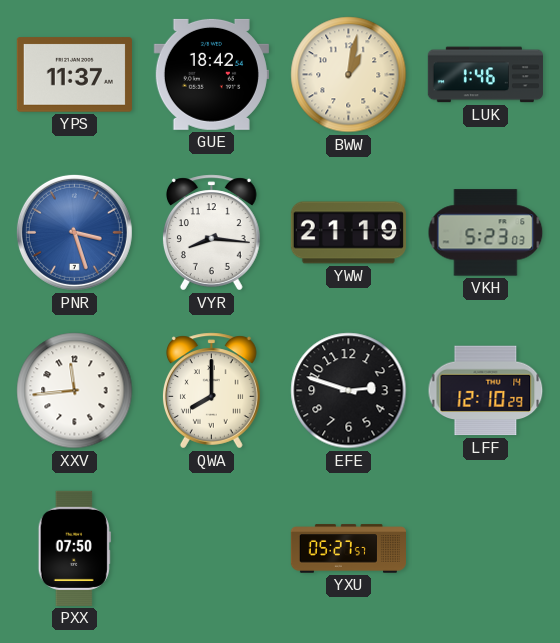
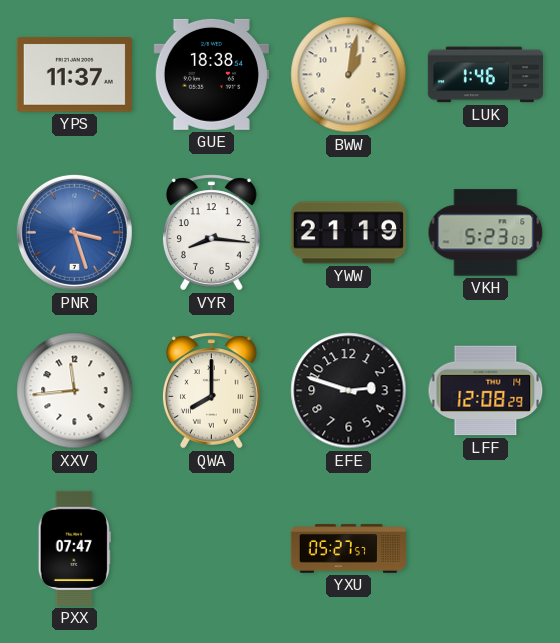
GUE: 18:42 -> 18:38 (211, 74)
LFF: 12:10 -> 12:08 (486, 391)
PXX: 07:50 -> 07:47 (74, 548)
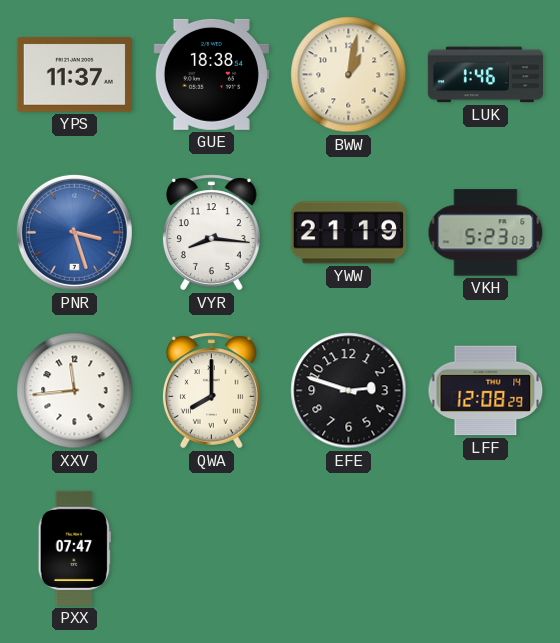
YXU: 05:27 -> none (348, 549)
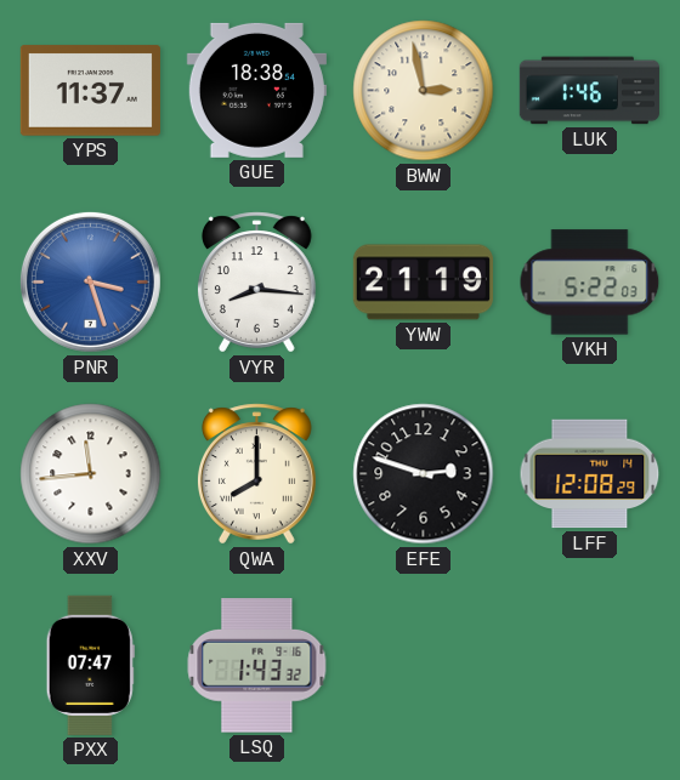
BWW: 1:02 -> 2:58 (424, 91)
VKH: 5:23 -> 5:22 (590, 283)
LSQ: none -> 1:43 (257, 666)
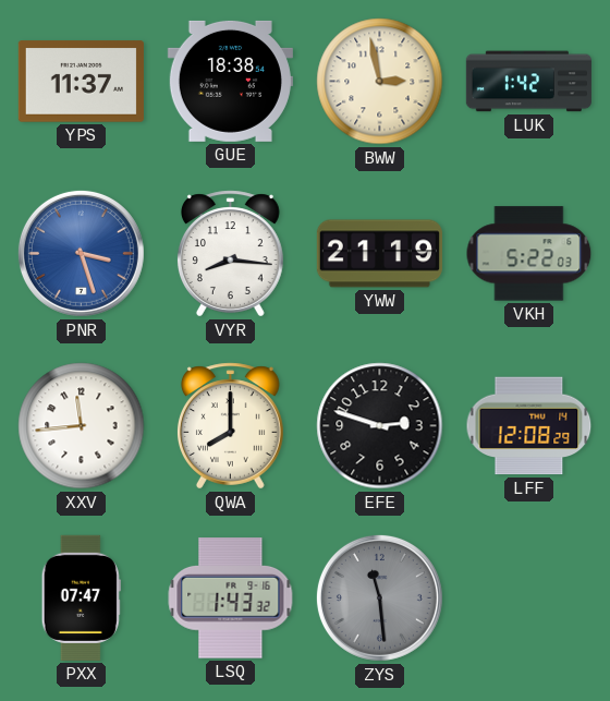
LUK: 1:46 -> 1:42 (528, 82)
ZYS: none -> 11:29 (379, 597)
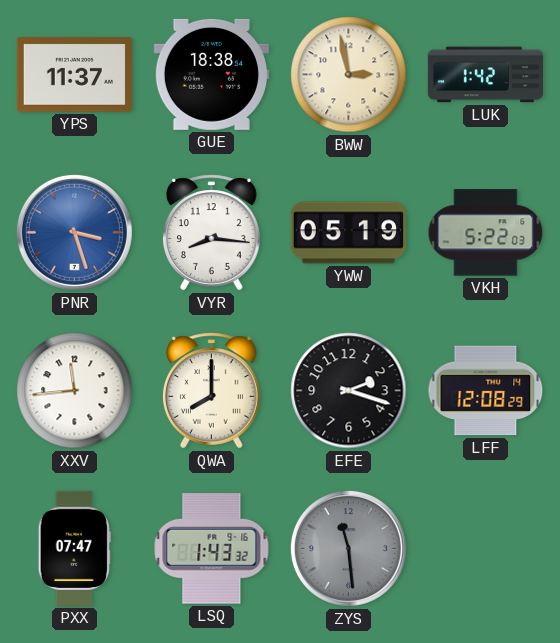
YWW: 21:19 -> 05:19 (348, 233)
EFE: 2:48 -> 2:18 (349, 391)
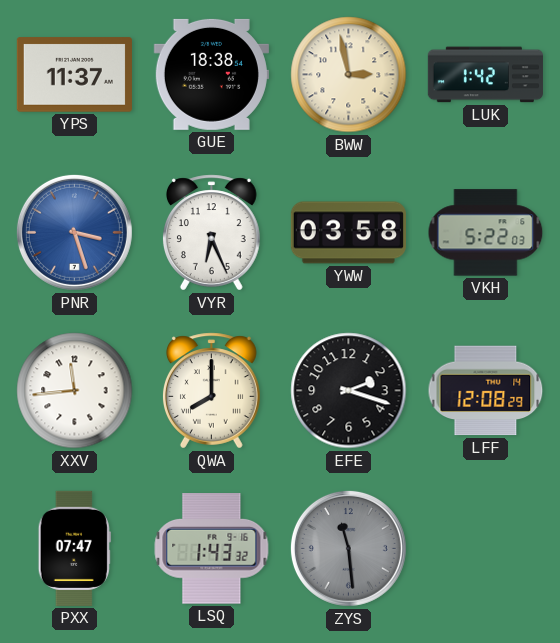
VYR: 8:16 -> 6:26 (211, 233)
YWW: 05:19 -> 03:58 (348, 233)
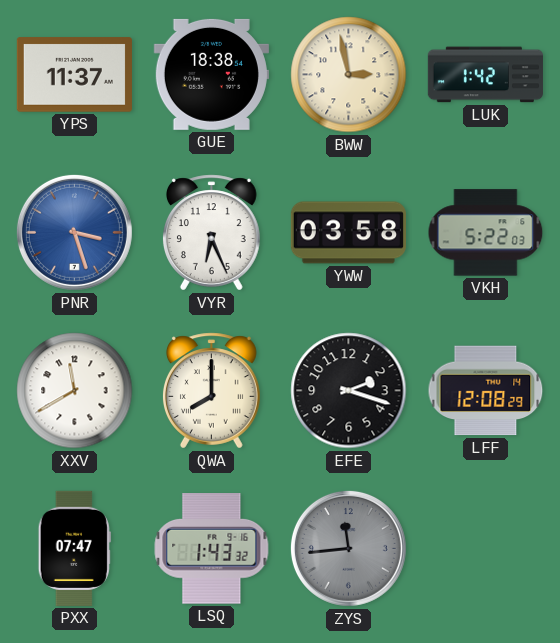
XXV: 11:44 -> 11:40 (75, 391)
ZYS: 11:29 -> 11:44 (348, 548)
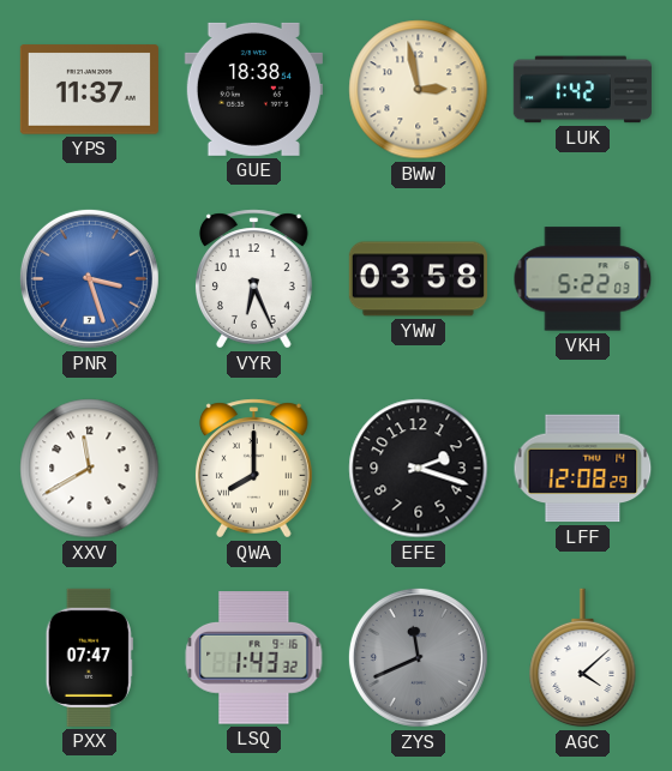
ZYS: 11:44 -> 11:41 (418, 657)
AGC: none -> 4:08 (583, 658)
